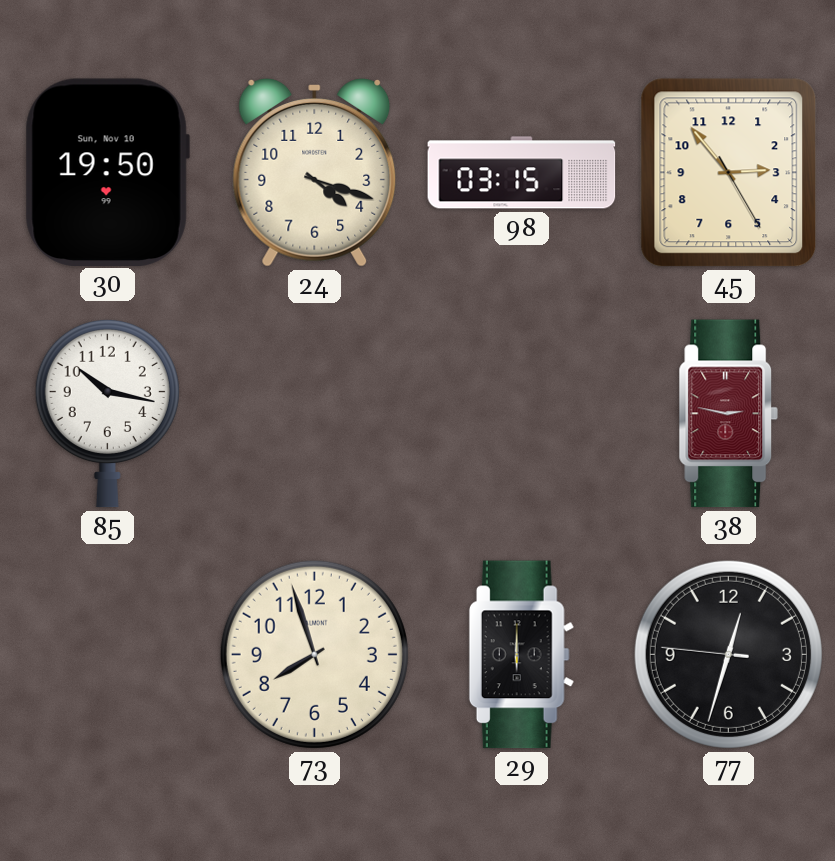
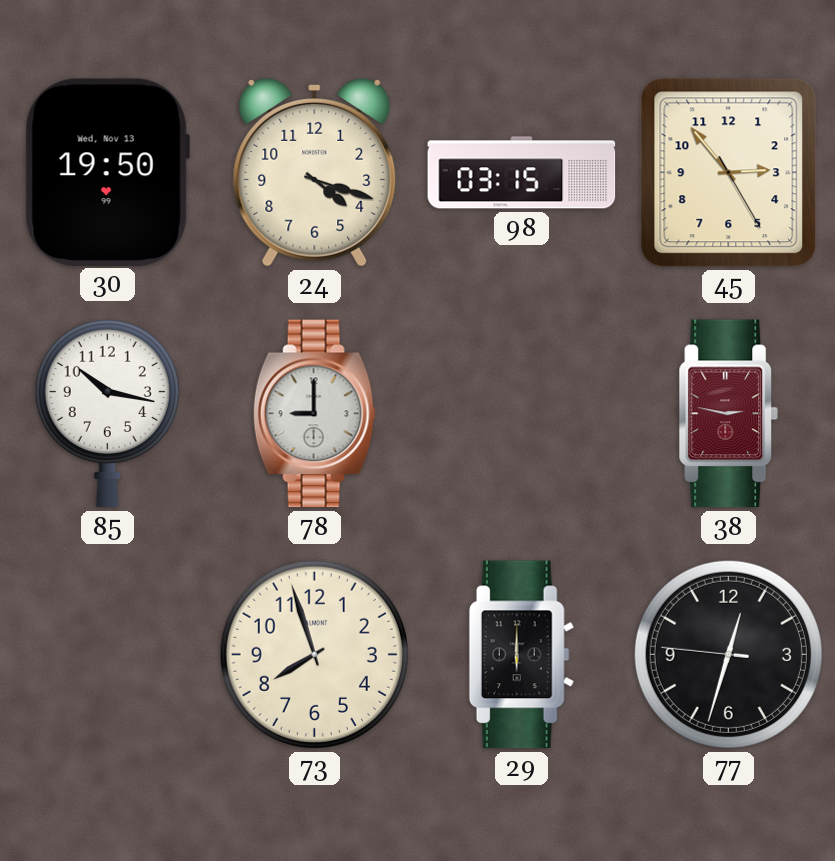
30 date: Sun, Nov 10 -> Wed, Nov 13 (107, 172)
78: none -> 9:00 (314, 414)
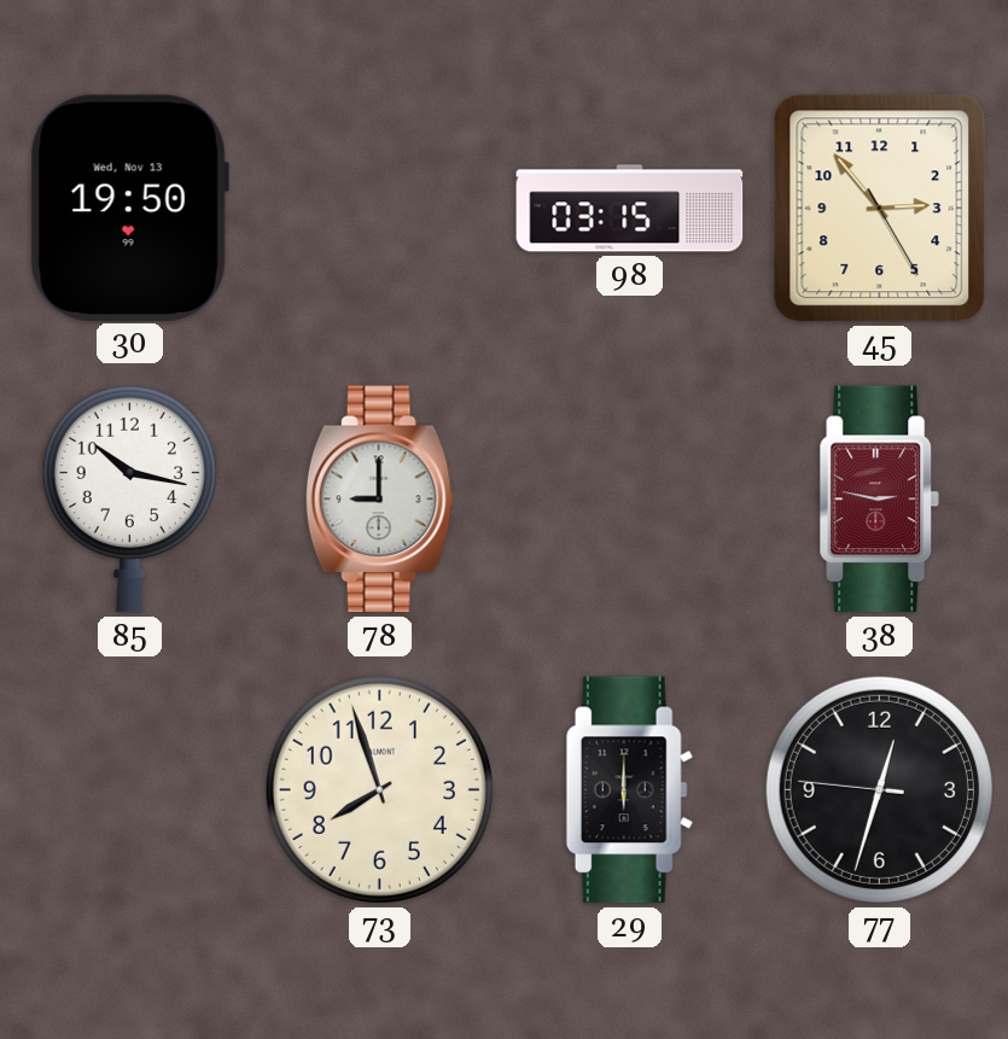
24: 4:18 -> none (315, 173)
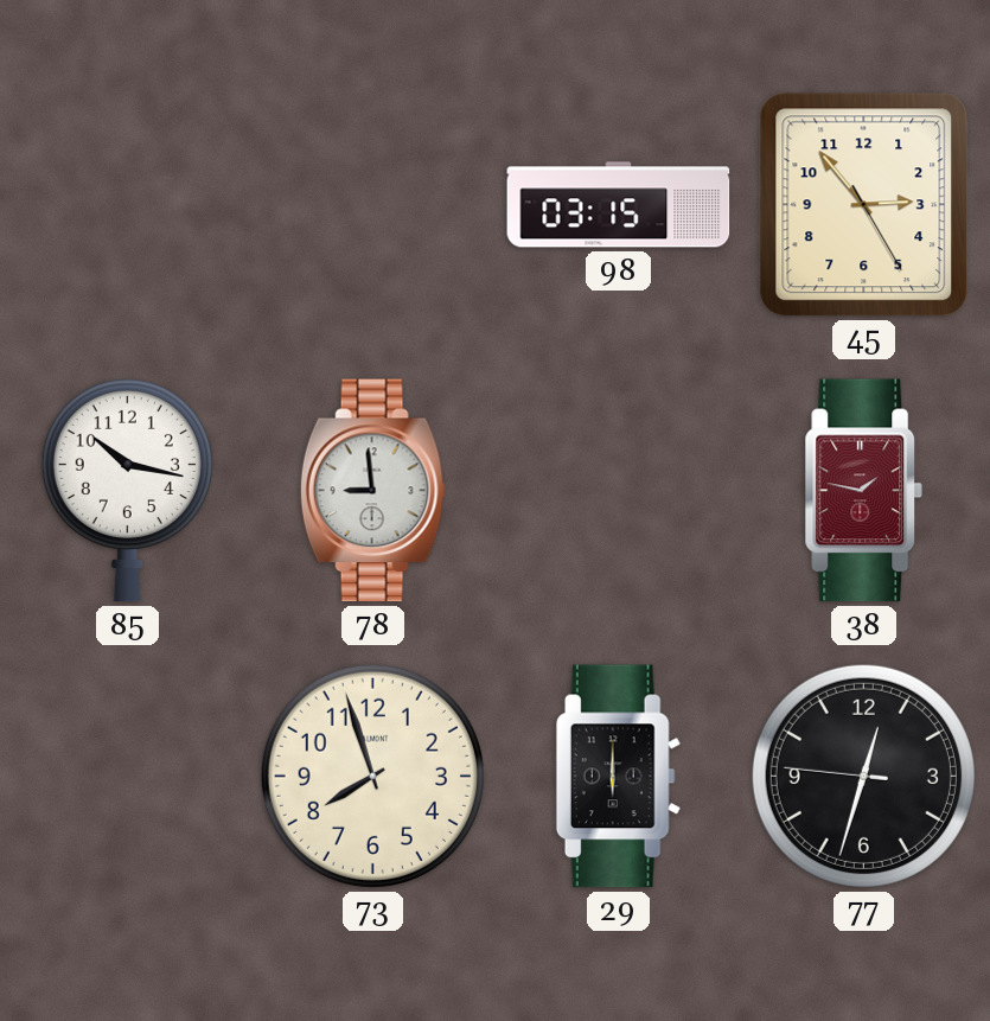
30: 19:50 -> none (129, 208)
78: 9:00 -> 8:59 (372, 491)
38: 2:47 -> 1:47 (864, 491)
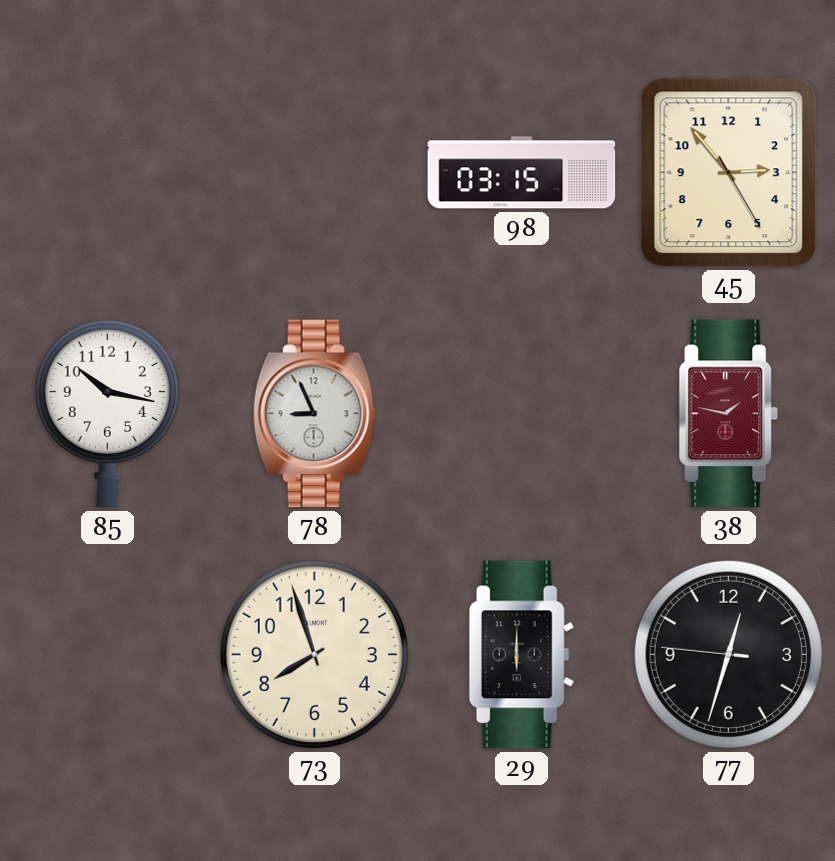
78: 8:59 -> 8:56 (314, 414)
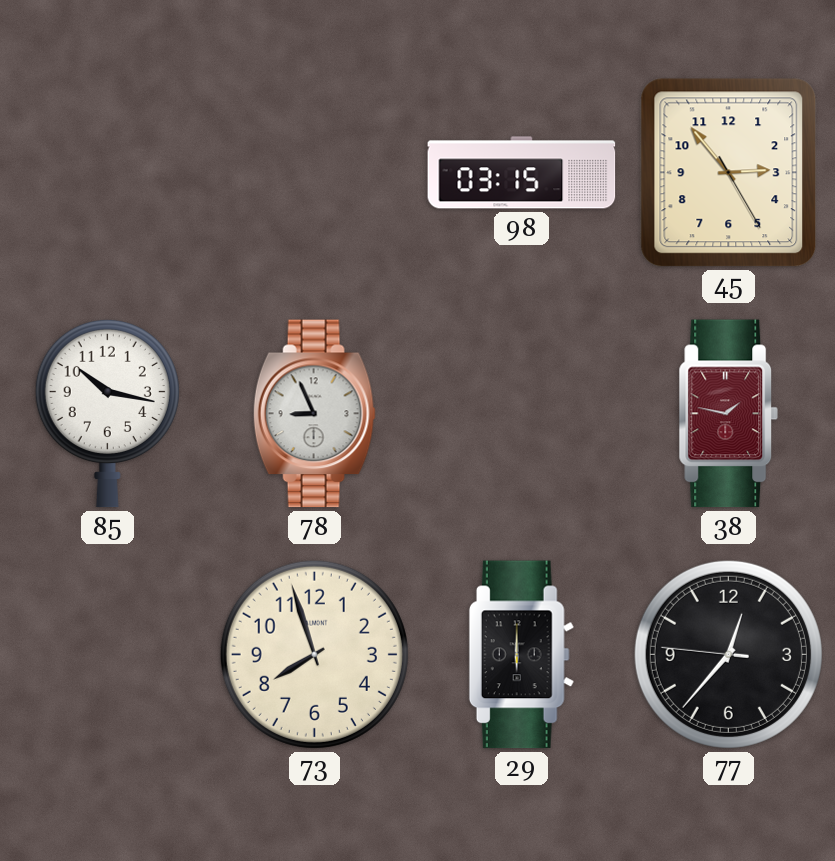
77: 12:32 -> 12:36 (728, 654)
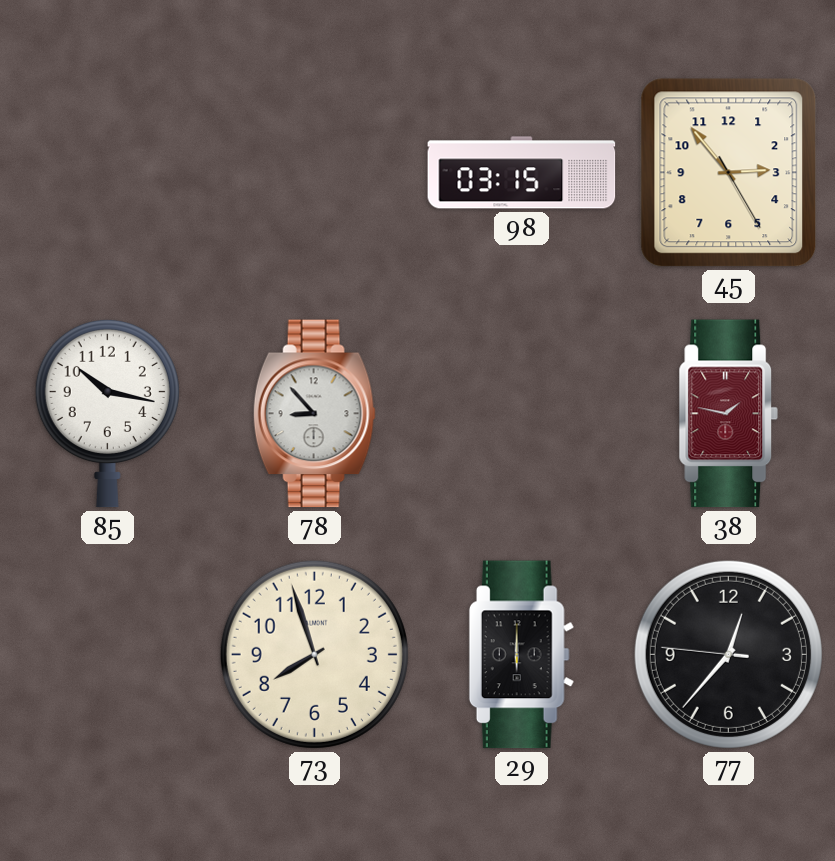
78: 8:56 -> 8:53 (314, 414)
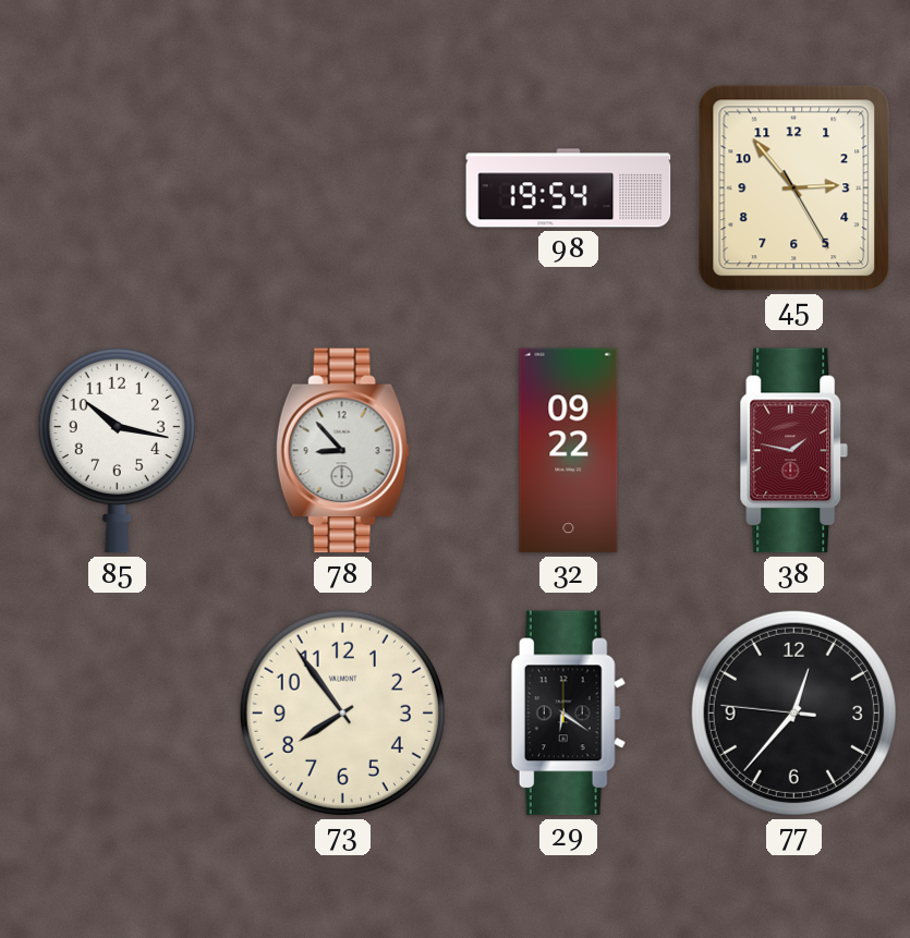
98: 03:15 -> 19:54 (569, 188)
32: none -> 09:22 (569, 451)
73: 7:57 -> 7:54 (342, 712)
29: 6:00 -> 6:21 (568, 714)
